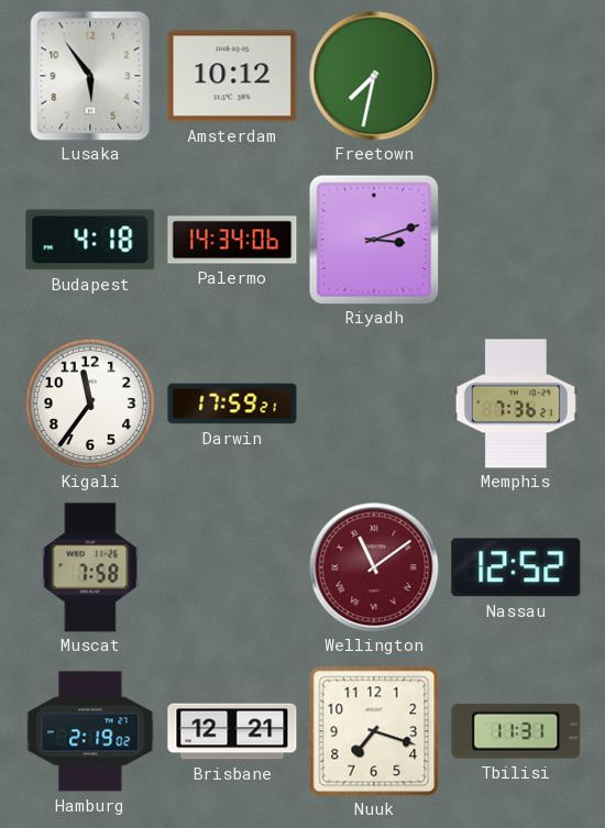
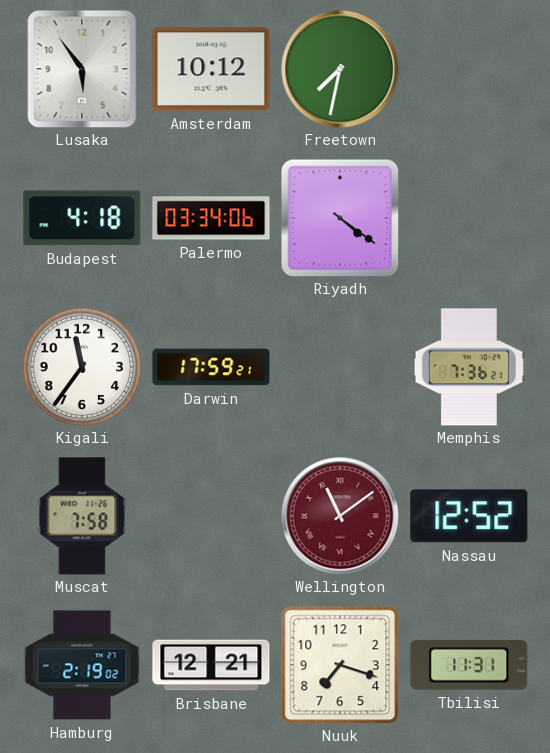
Palermo: 14:34 -> 03:34 (211, 218)
Riyadh: 3:12 -> 4:21 (340, 218)
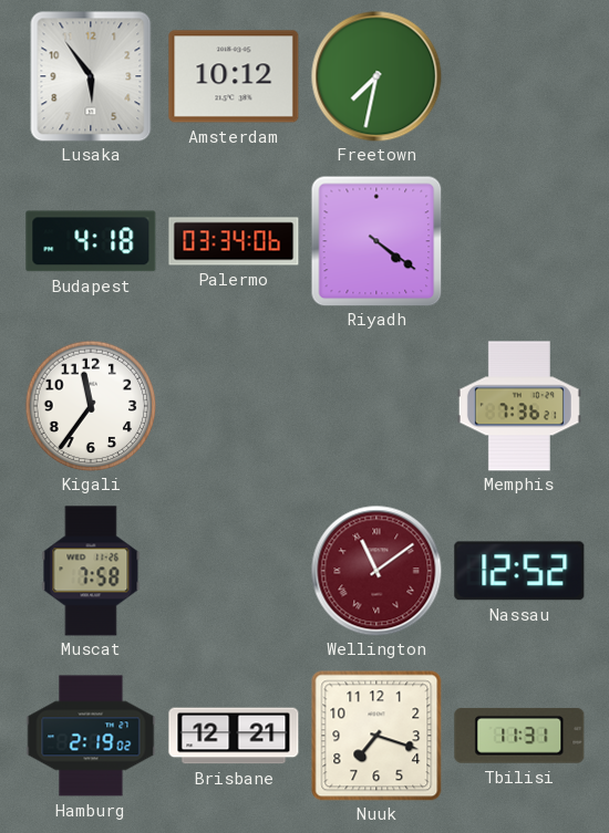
Darwin: 17:59 -> none (211, 367)
